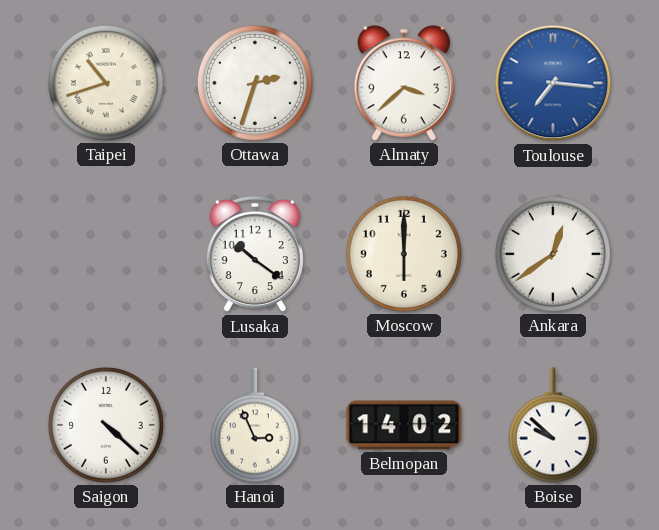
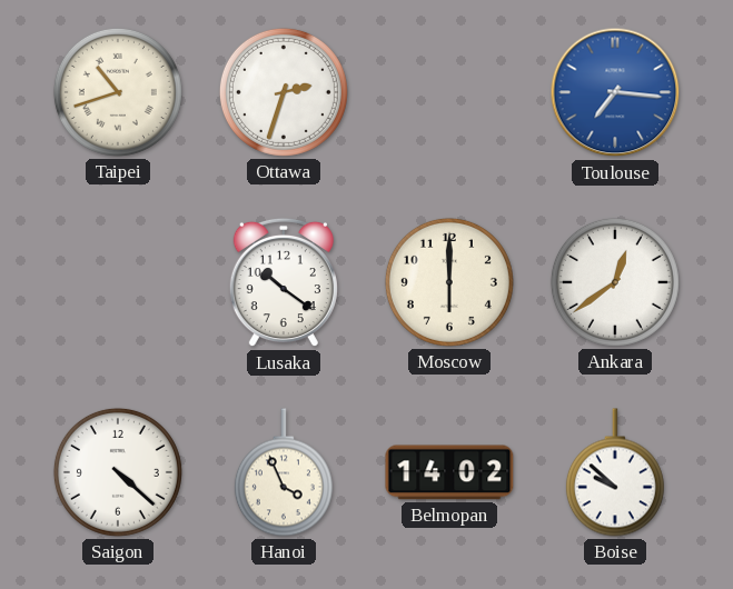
Almaty: 3:38 -> none (404, 83)
Hanoi: 2:56 -> 3:56 (284, 472)
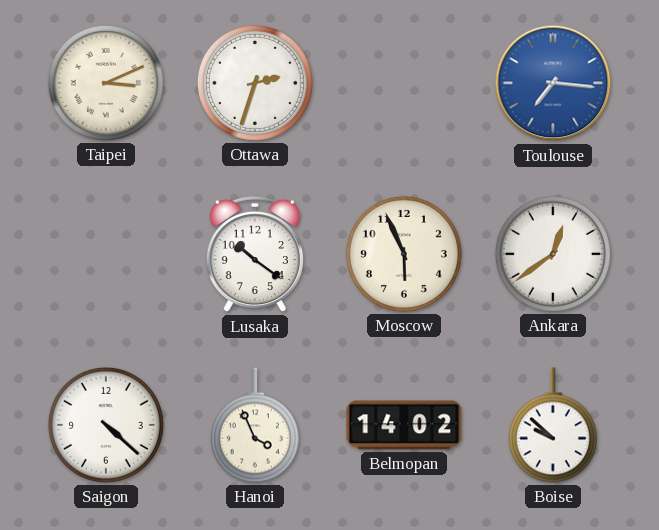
Taipei: 10:42 -> 3:11 (106, 83)
Moscow: 6:00 -> 5:56 (404, 254)
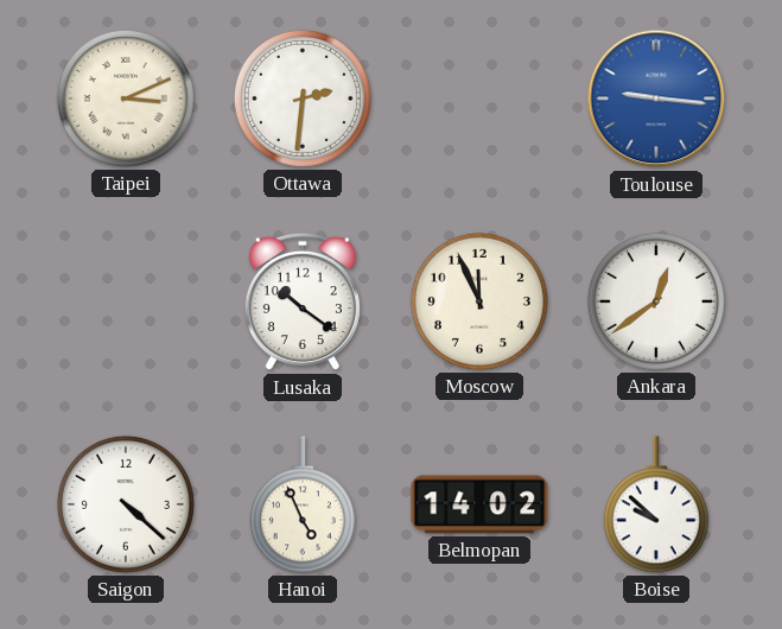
Ottawa: 2:33 -> 2:31 (303, 99)
Toulouse: 7:16 -> 9:16 (656, 99)
Moscow: 5:56 -> 11:56 (479, 301)
Hanoi: 3:56 -> 4:56 (303, 504)
